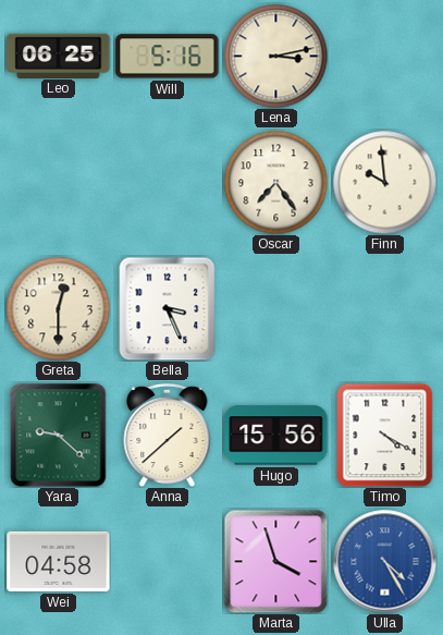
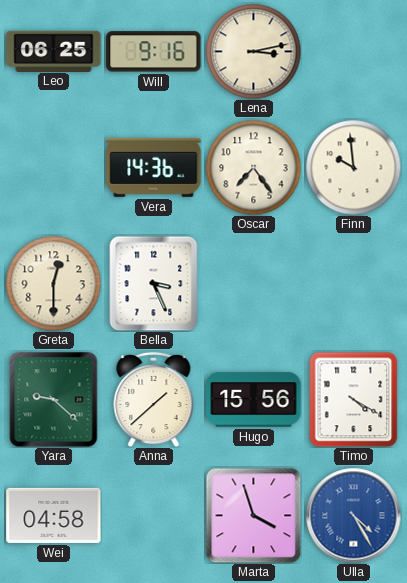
Will: 5:16 -> 9:16 (154, 52)
Vera: none -> 14:36 (154, 167)
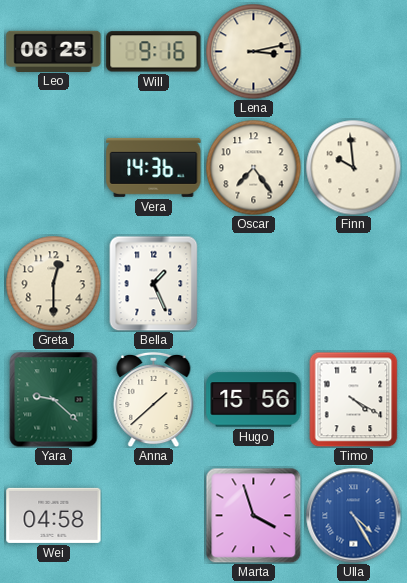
Bella: 3:26 -> 1:26 (154, 283)
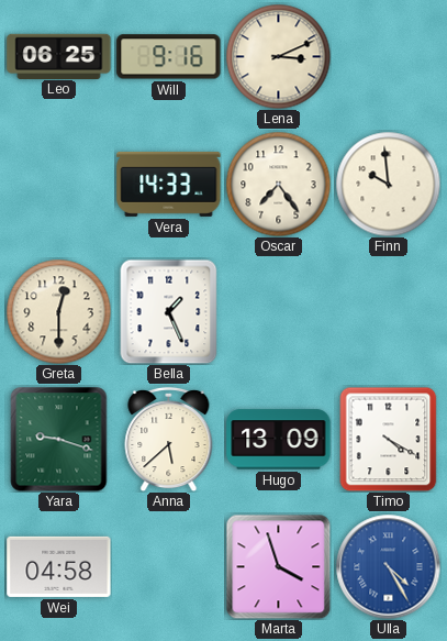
Lena: 3:13 -> 3:11 (278, 56)
Vera: 14:36 -> 14:33 (169, 184)
Yara: 9:22 -> 9:18 (59, 439)
Anna: 1:38 -> 5:38 (169, 439)
Hugo: 15:56 -> 13:09 (279, 440)
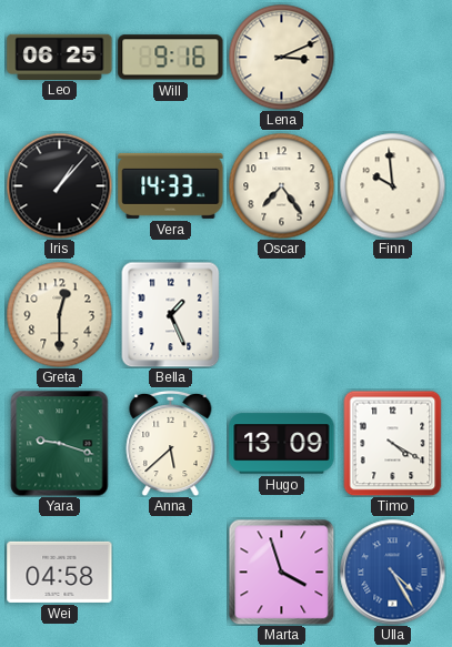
Iris: none -> 1:07 (59, 185)
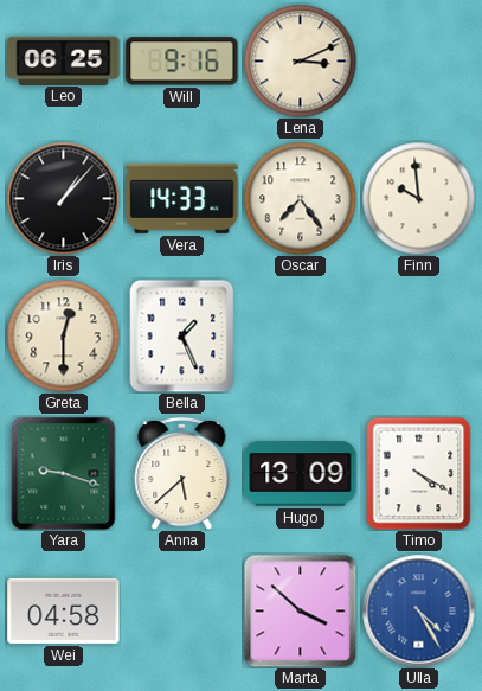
Marta: 3:57 -> 3:52 (300, 610)
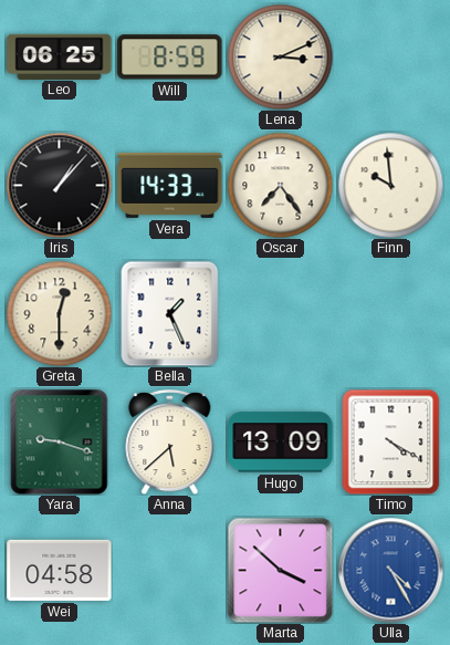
Will: 9:16 -> 8:59 (170, 58)
